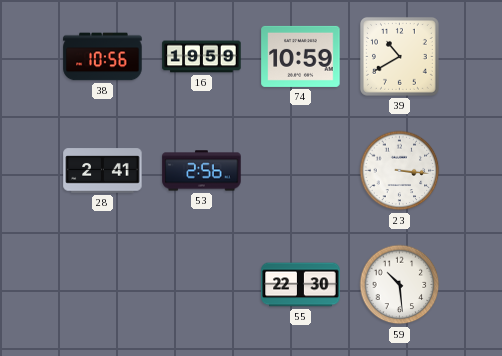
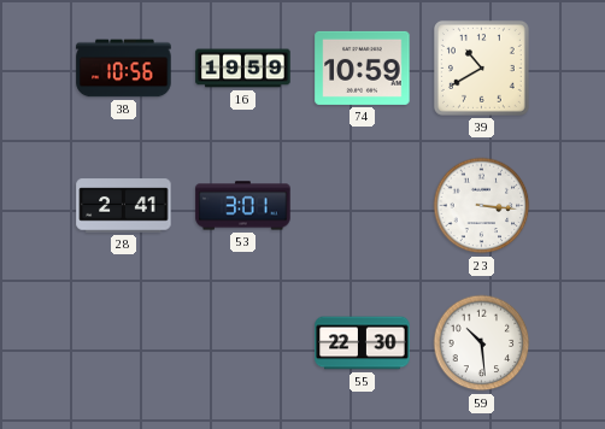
53: 2:56 -> 3:01 (243, 206)
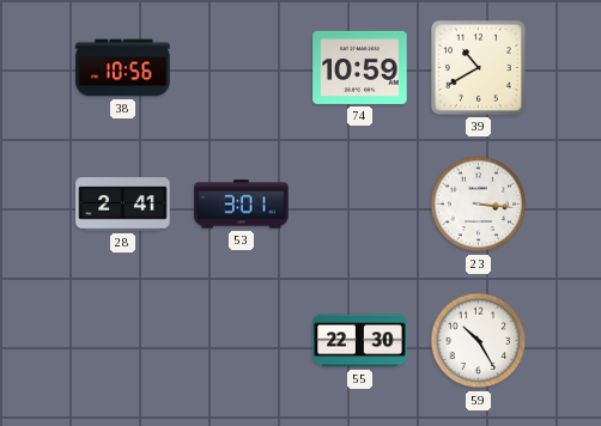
16: 19:59 -> none (243, 69)
59: 10:29 -> 10:25 (479, 341)
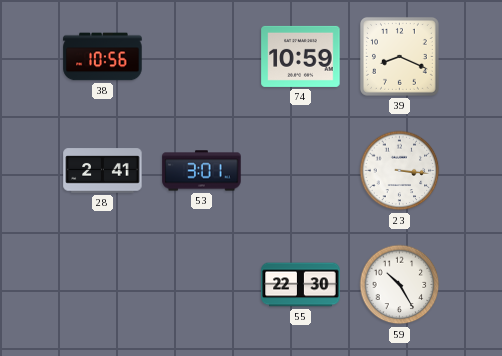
39: 10:40 -> 8:19 (400, 56)
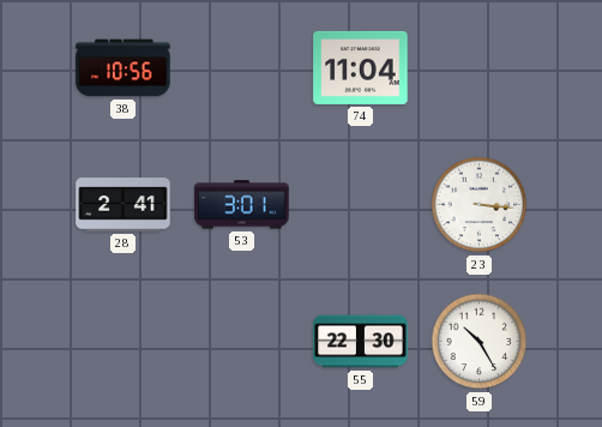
74: 10:59 -> 11:04 (361, 67)
39: 8:19 -> none (400, 56)
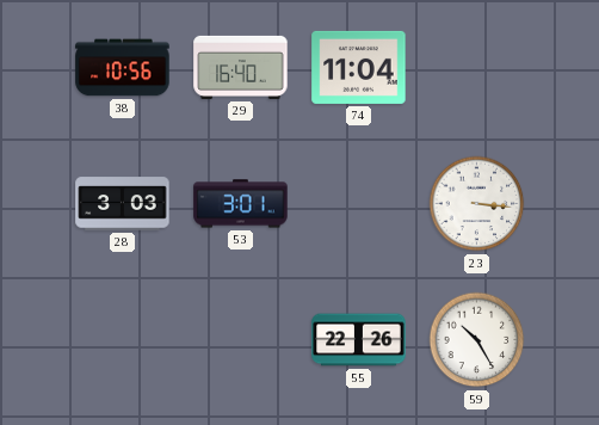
29: none -> 16:40 (241, 67)
28: 2:41 -> 3:03 (123, 204)
55: 22:30 -> 22:26 (359, 340)
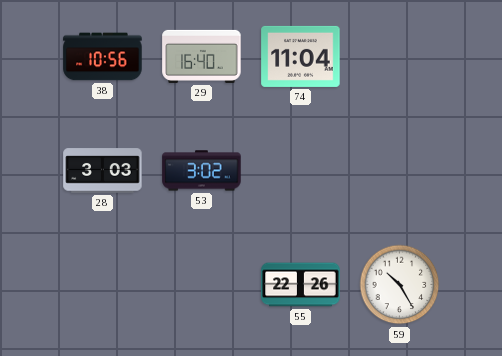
53: 3:01 -> 3:02 (202, 171)
23: 3:16 -> none (477, 204)
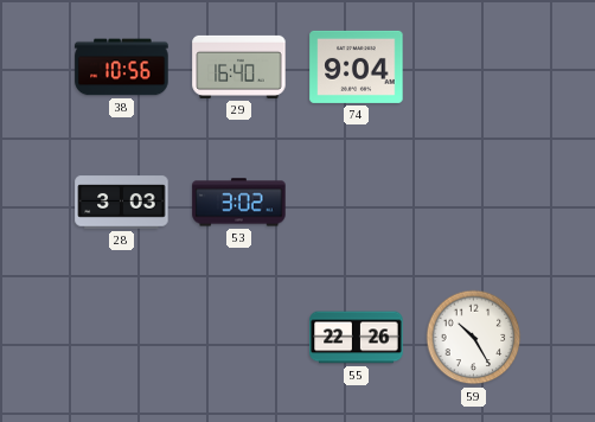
74: 11:04 -> 9:04 (357, 66)
